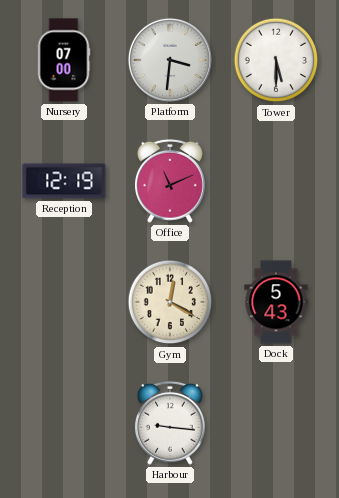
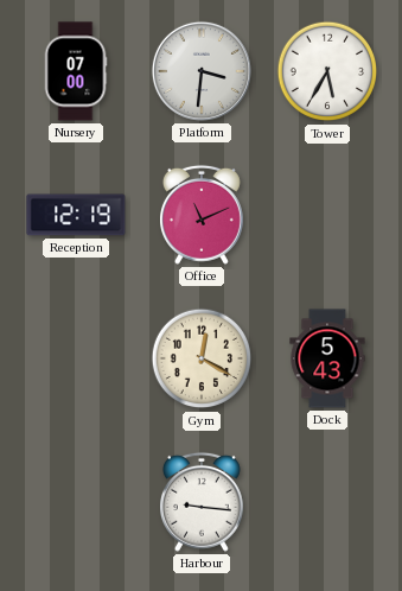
Tower: 5:30 -> 5:35 (327, 71)
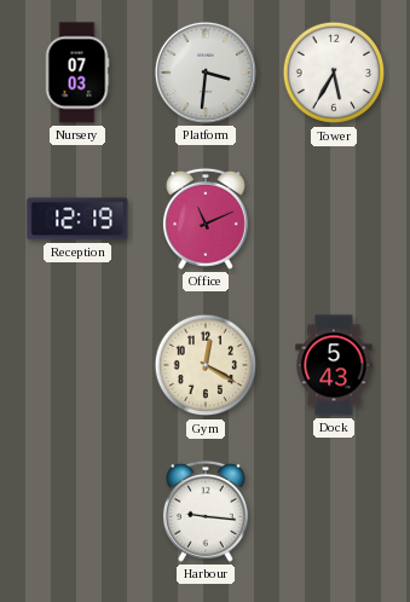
Nursery: 07:00 -> 07:03 (77, 73)
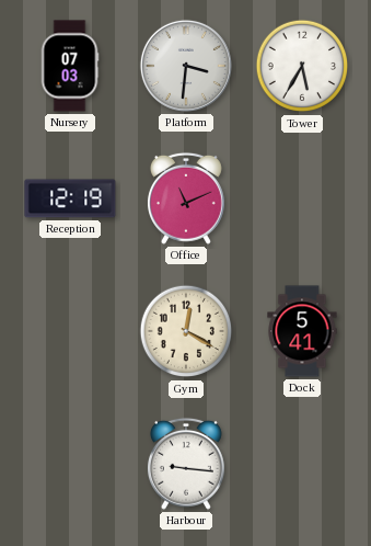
Dock: 5:43 -> 5:41 (302, 331)
